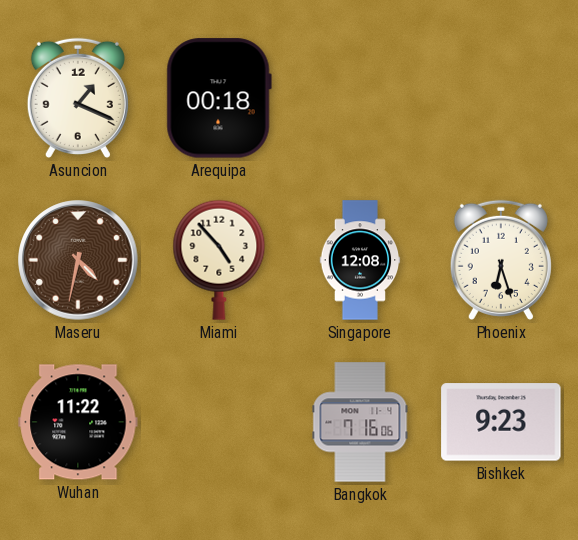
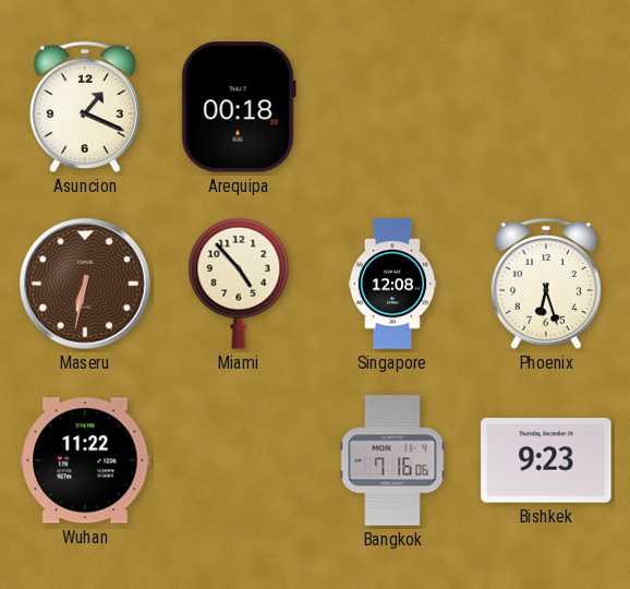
Maseru: 4:32 -> 6:32 (85, 284)
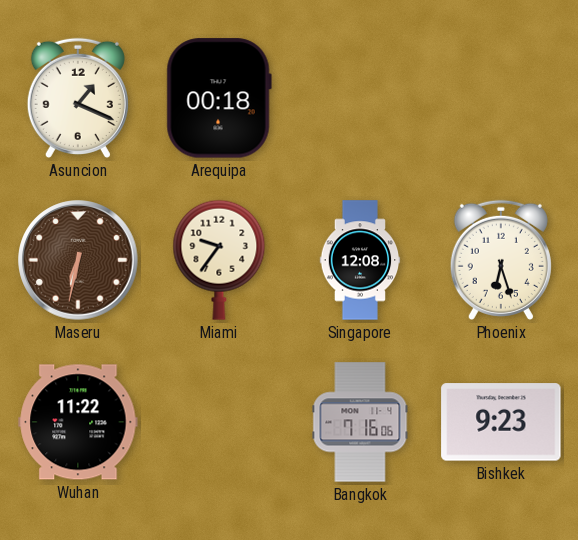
Miami: 4:53 -> 9:36 (219, 260)
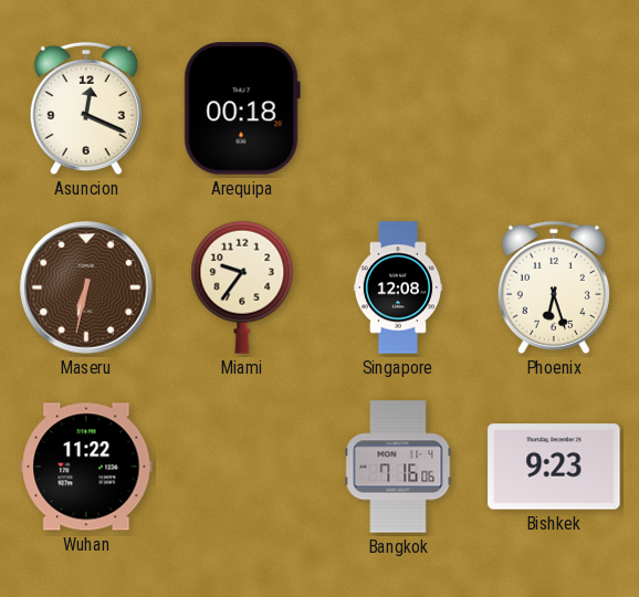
Asuncion: 1:19 -> 12:19 (86, 108)
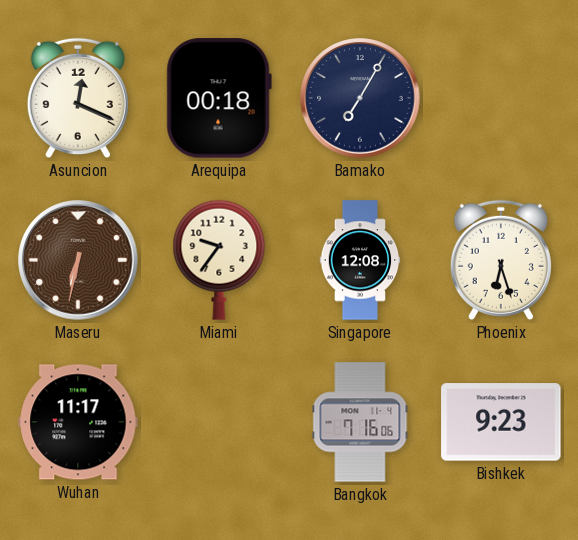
Bamako: none -> 7:05 (360, 98)
Wuhan: 11:22 -> 11:17 (78, 422)
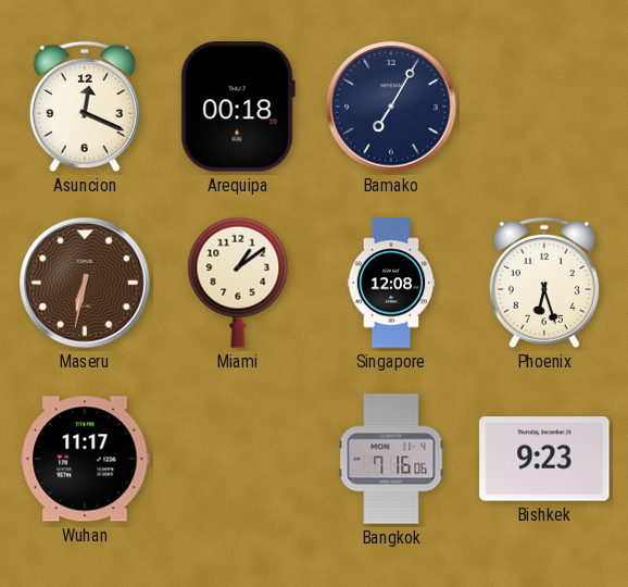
Miami: 9:36 -> 1:09 (238, 283)
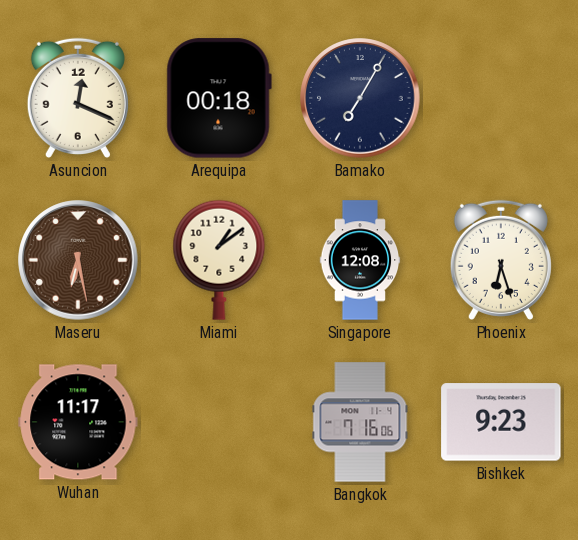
Maseru: 6:32 -> 6:28 (78, 260)
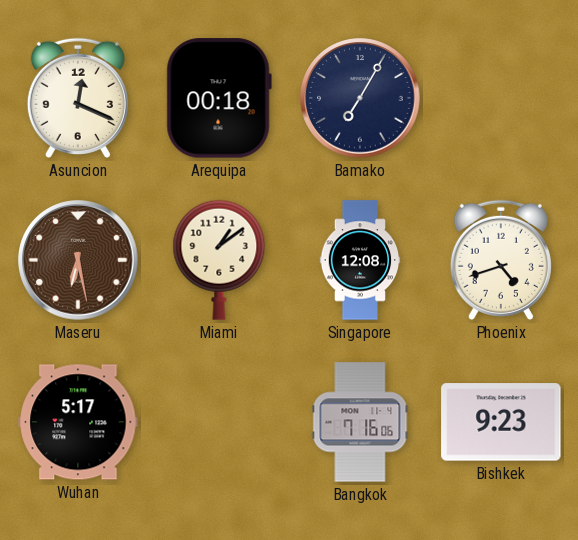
Phoenix: 6:27 -> 4:42 (501, 260)
Wuhan: 11:17 -> 5:17 (78, 422)
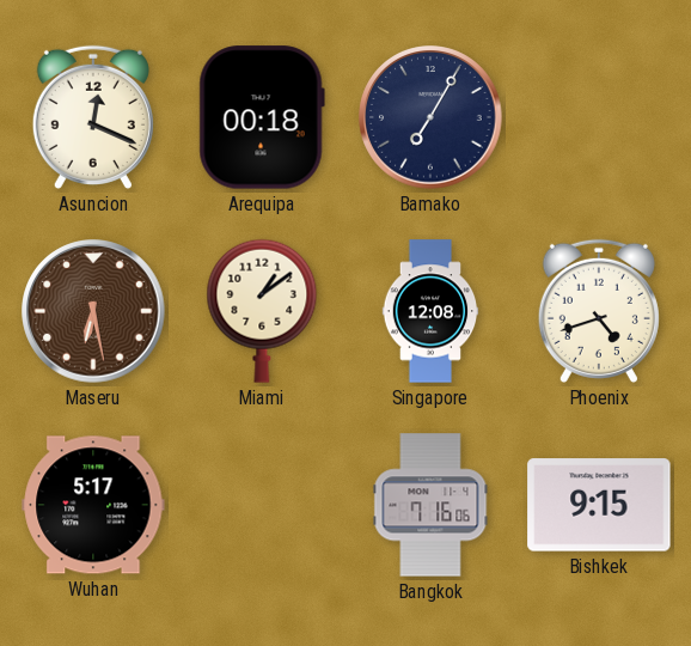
Bishkek: 9:23 -> 9:15 (599, 505)
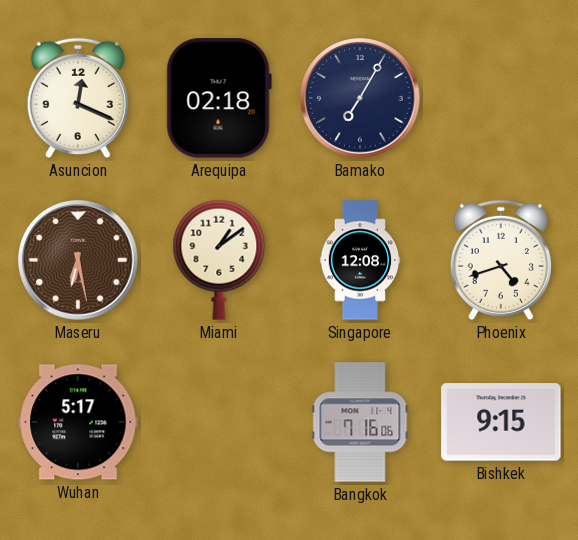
Arequipa: 00:18 -> 02:18 (219, 98)
